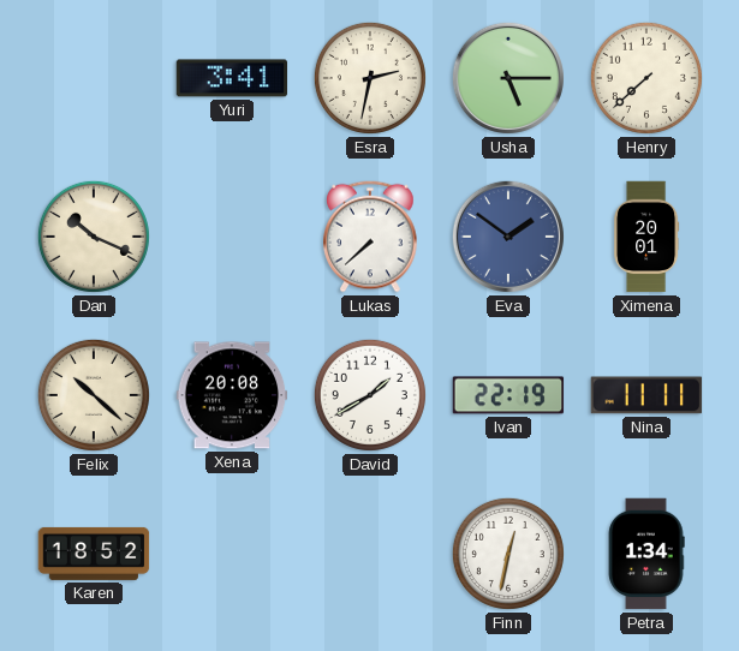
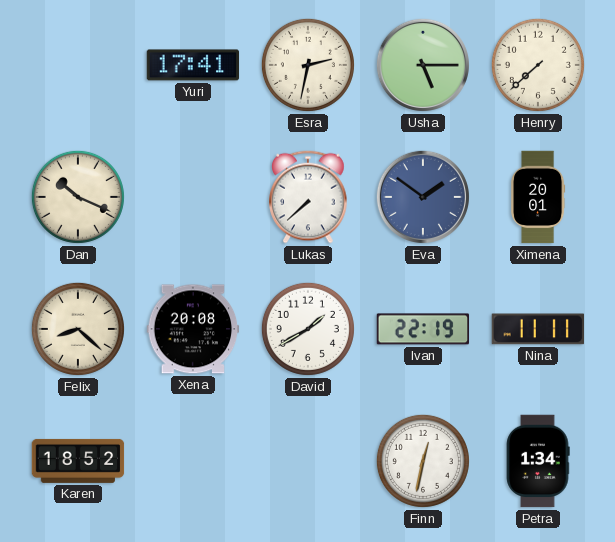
Yuri: 3:41 -> 17:41 (193, 65)
Felix: 10:22 -> 8:22 (78, 329)
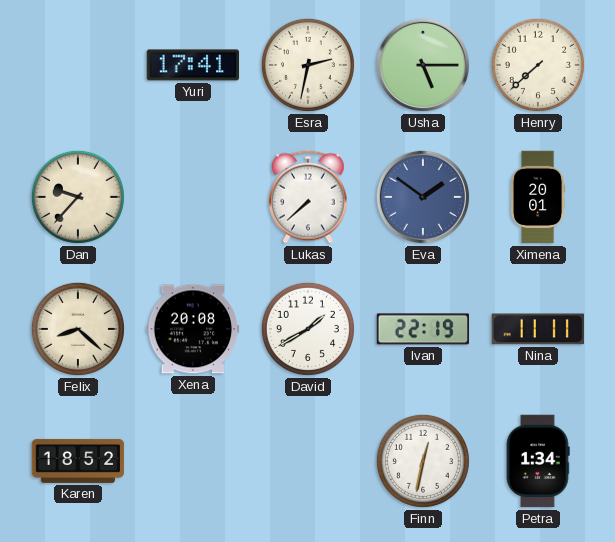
Dan: 10:19 -> 9:37 (78, 197)
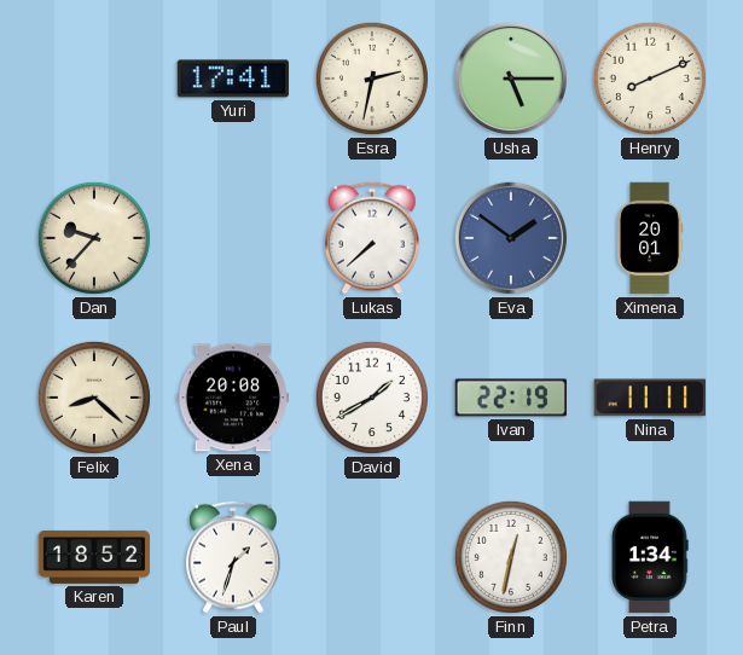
Henry: 7:38 -> 8:11 (650, 79)
Paul: none -> 1:33 (233, 557)
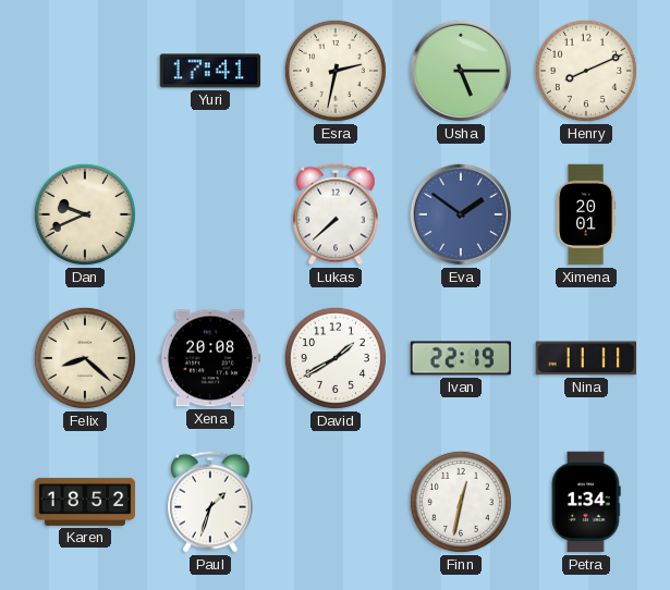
Dan: 9:37 -> 9:41 (85, 214)
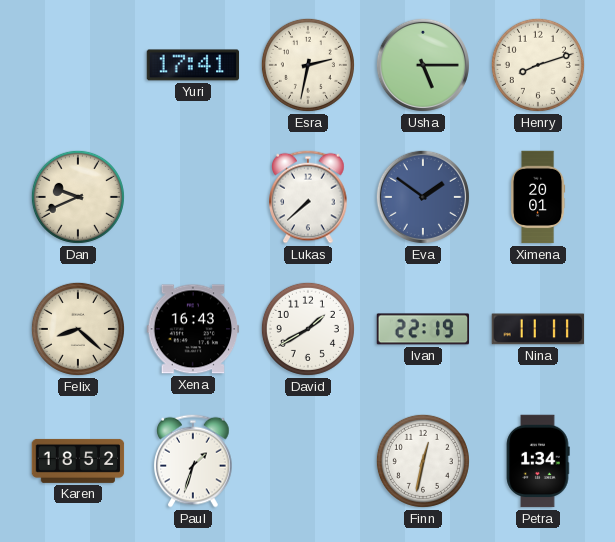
Henry: 8:11 -> 8:12 (538, 65)
Xena: 20:08 -> 16:43 (193, 329)
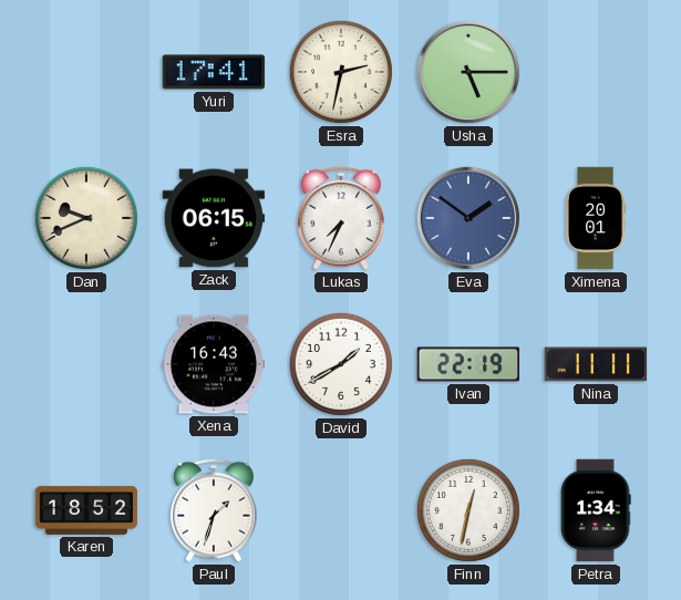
Henry: 8:12 -> none (538, 65)
Zack: none -> 06:15 (214, 218)
Lukas: 7:38 -> 7:34 (341, 218)
Felix: 8:22 -> none (78, 329)
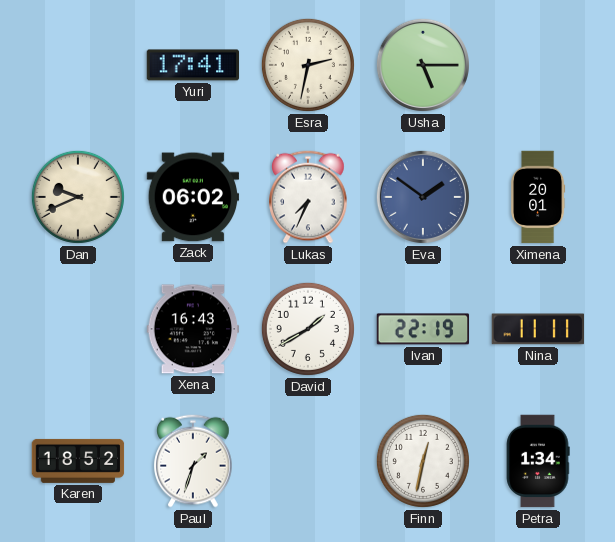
Zack: 06:15 -> 06:02 (193, 197)
